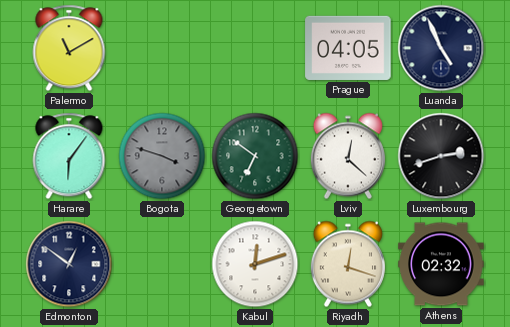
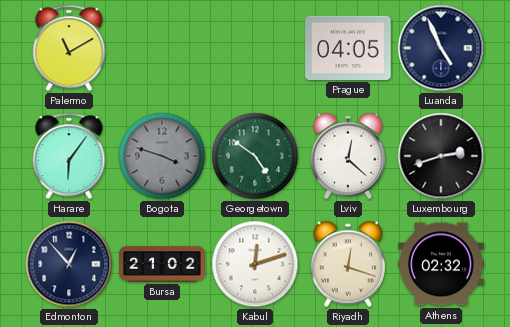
Georgetown: 6:51 -> 4:51 (255, 156)
Edmonton: 12:51 -> 12:53 (69, 264)
Bursa: none -> 21:02 (162, 264)
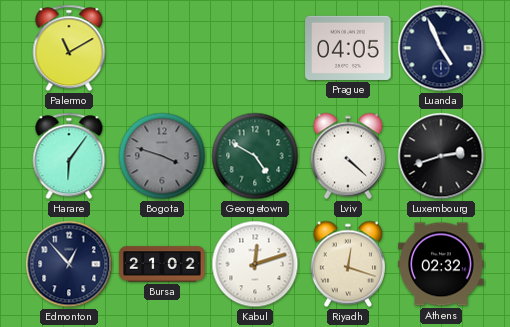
Georgetown: 4:51 -> 4:50 (255, 156)
Lviv: 12:22 -> 4:22 (348, 156)
